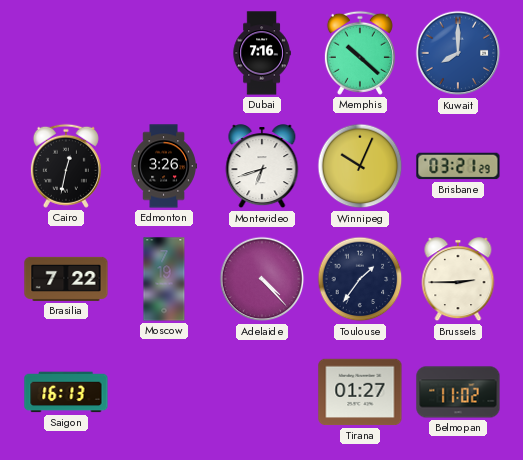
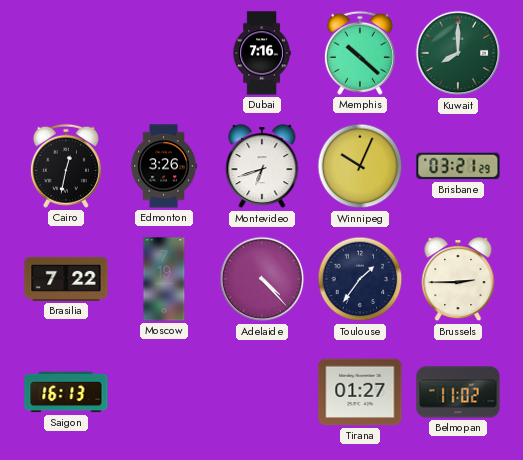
Kuwait dial: blue -> green (458, 53)
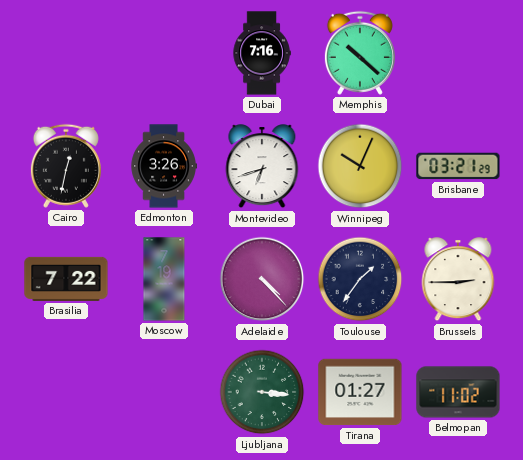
Kuwait: 8:00 -> none (458, 53)
Saigon: 16:13 -> none (66, 392)
Ljubljana: none -> 3:16 (262, 392)
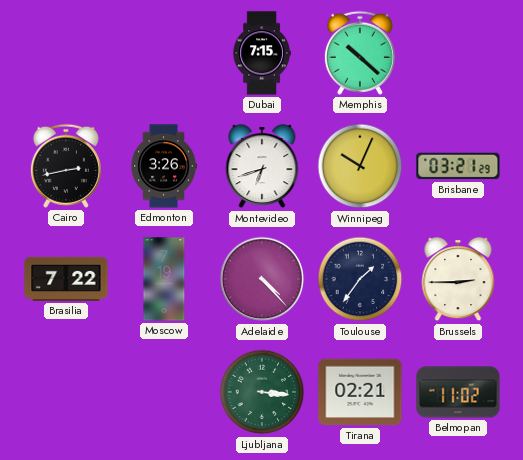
Dubai: 7:16 -> 7:15 (262, 53)
Cairo: 12:32 -> 2:43 (66, 166)
Tirana: 01:27 -> 02:21 (360, 392)
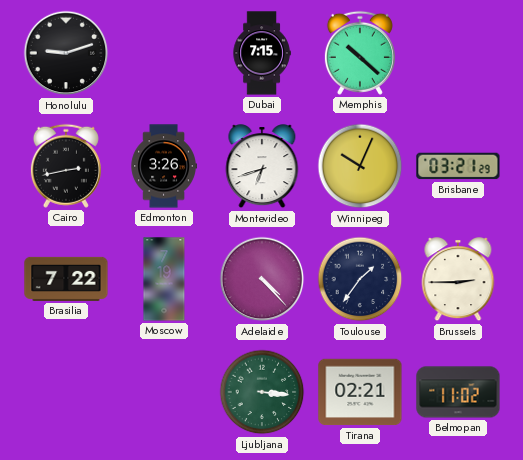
Honolulu: none -> 9:12 (66, 53)
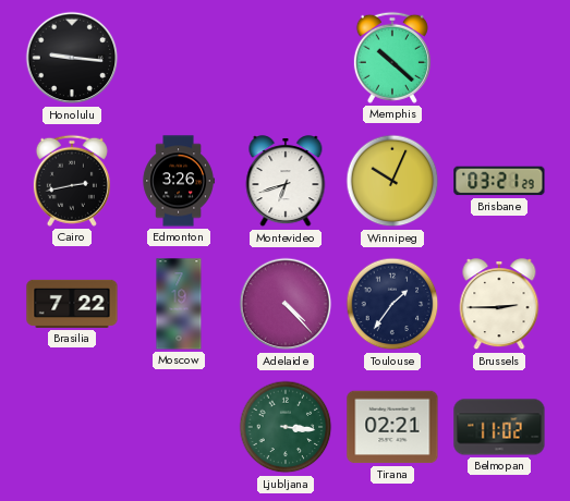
Honolulu: 9:12 -> 9:16 (72, 58)
Dubai: 7:15 -> none (262, 53)
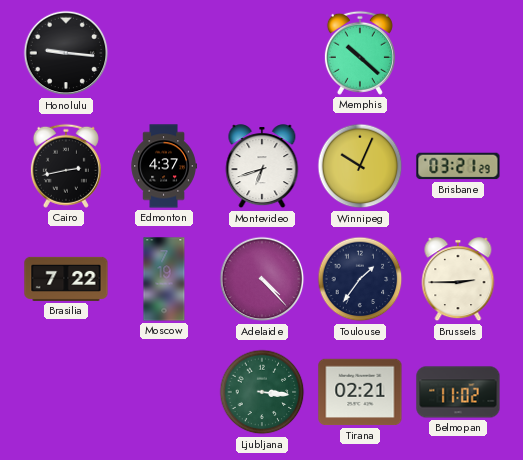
Edmonton: 3:26 -> 4:37 (163, 166)
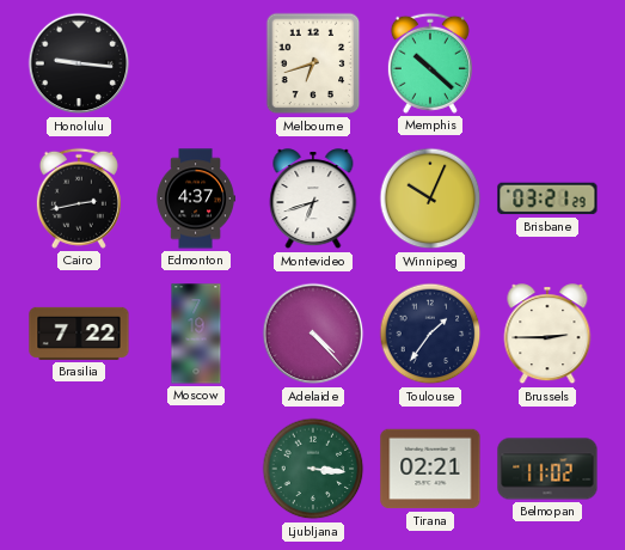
Melbourne: none -> 6:42 (313, 63)
